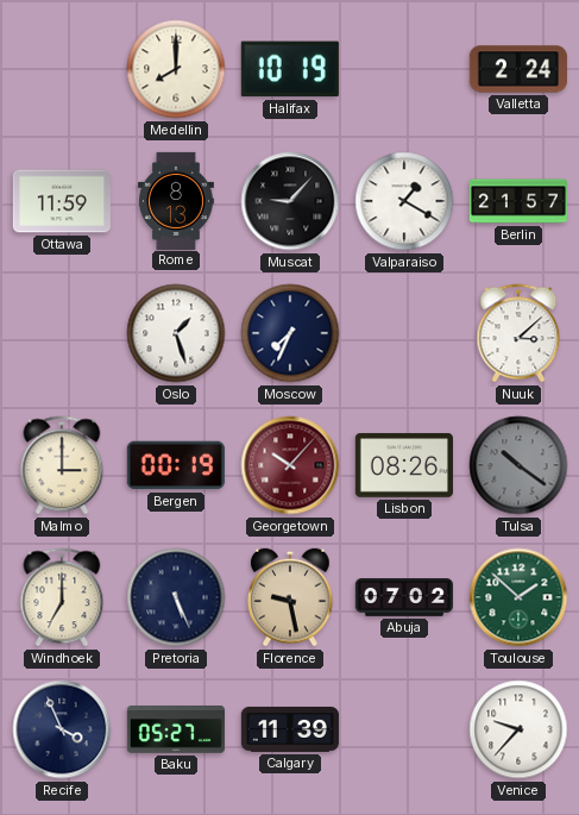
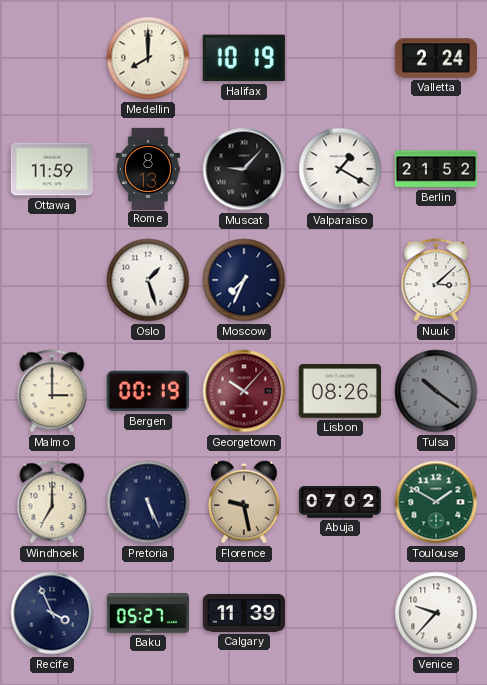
Berlin: 21:57 -> 21:52 (436, 169)
Toulouse: 1:52 -> 1:50 (436, 502)
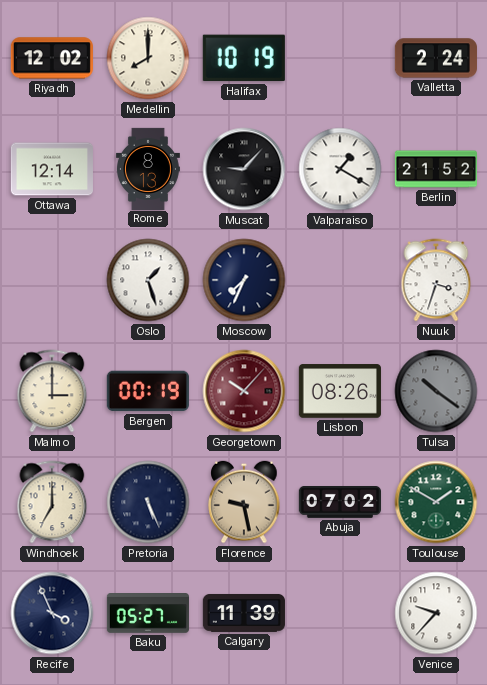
Riyadh: none -> 12:02 (52, 58)
Ottawa: 11:59 -> 12:14 (52, 169)
Nuuk: 3:08 -> 3:33 (436, 280)
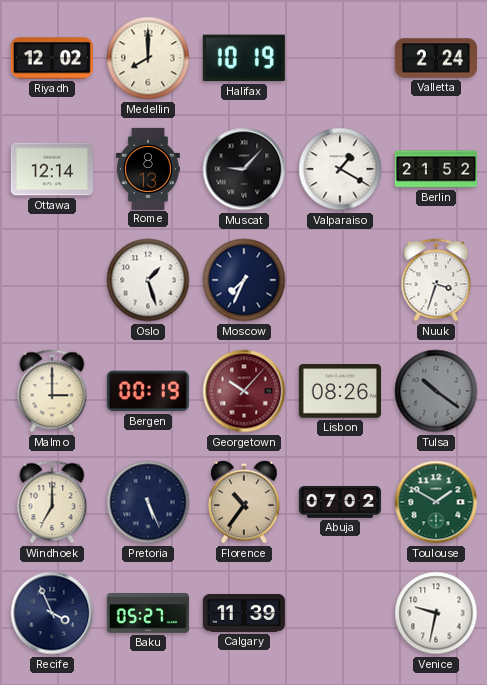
Florence: 9:28 -> 10:36 (244, 502)
Venice: 9:37 -> 9:32 (436, 613)
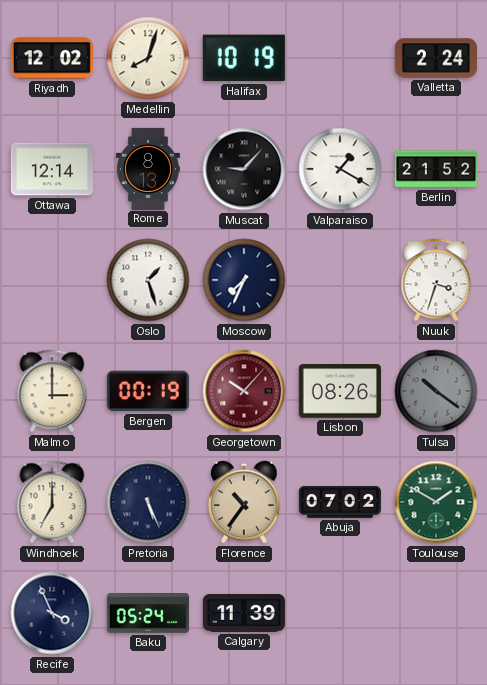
Medellin: 8:00 -> 8:03 (148, 58)
Baku: 05:27 -> 05:24 (148, 614)
Venice: 9:32 -> none (436, 613)
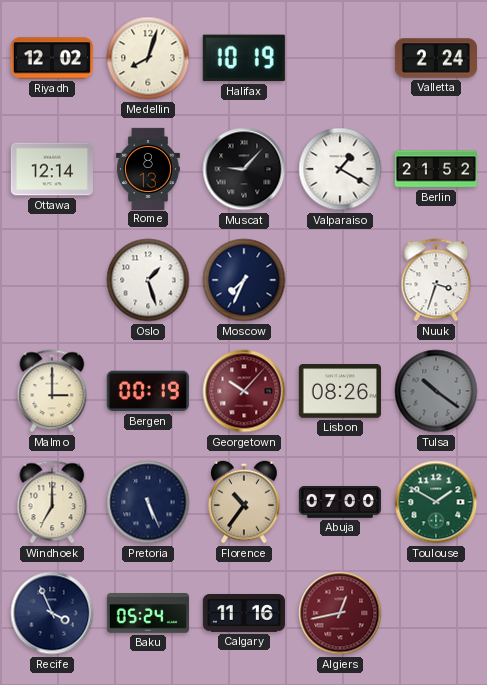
Abuja: 07:02 -> 07:00 (340, 503)
Calgary: 11:39 -> 11:16 (244, 613)
Algiers: none -> 12:43 (340, 613)
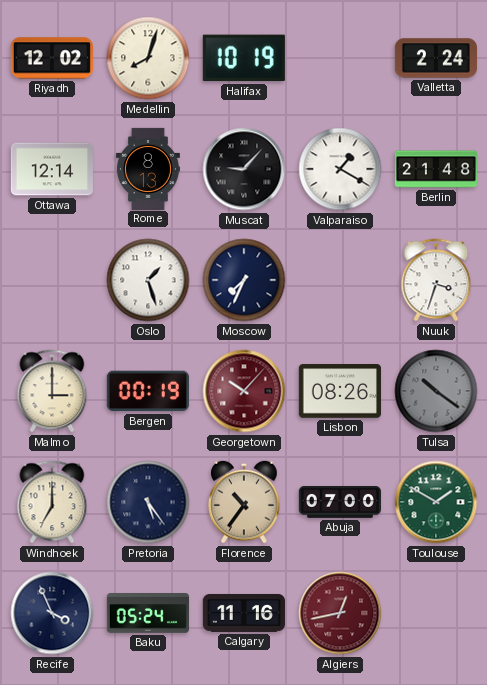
Berlin: 21:52 -> 21:48 (436, 169)
Pretoria: 5:26 -> 5:24 (148, 502)
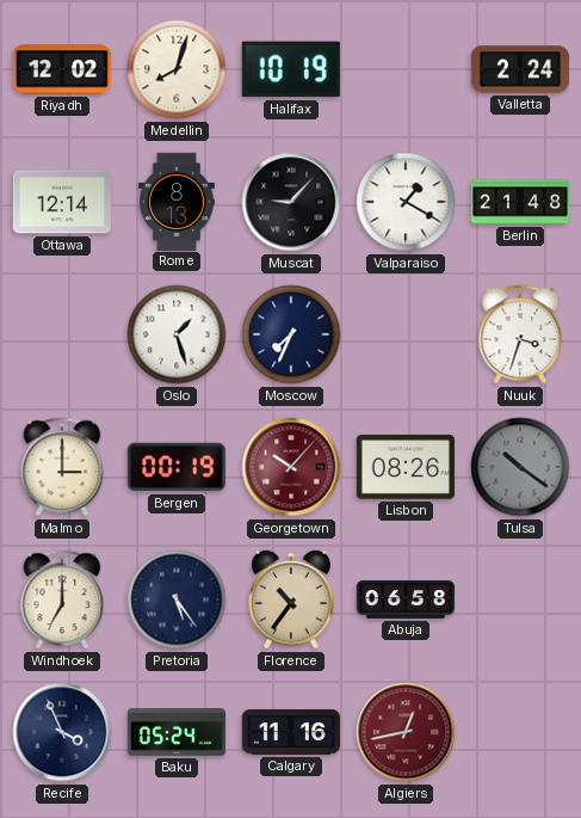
Abuja: 07:00 -> 06:58 (406, 601)
Toulouse: 1:50 -> none (436, 502)
